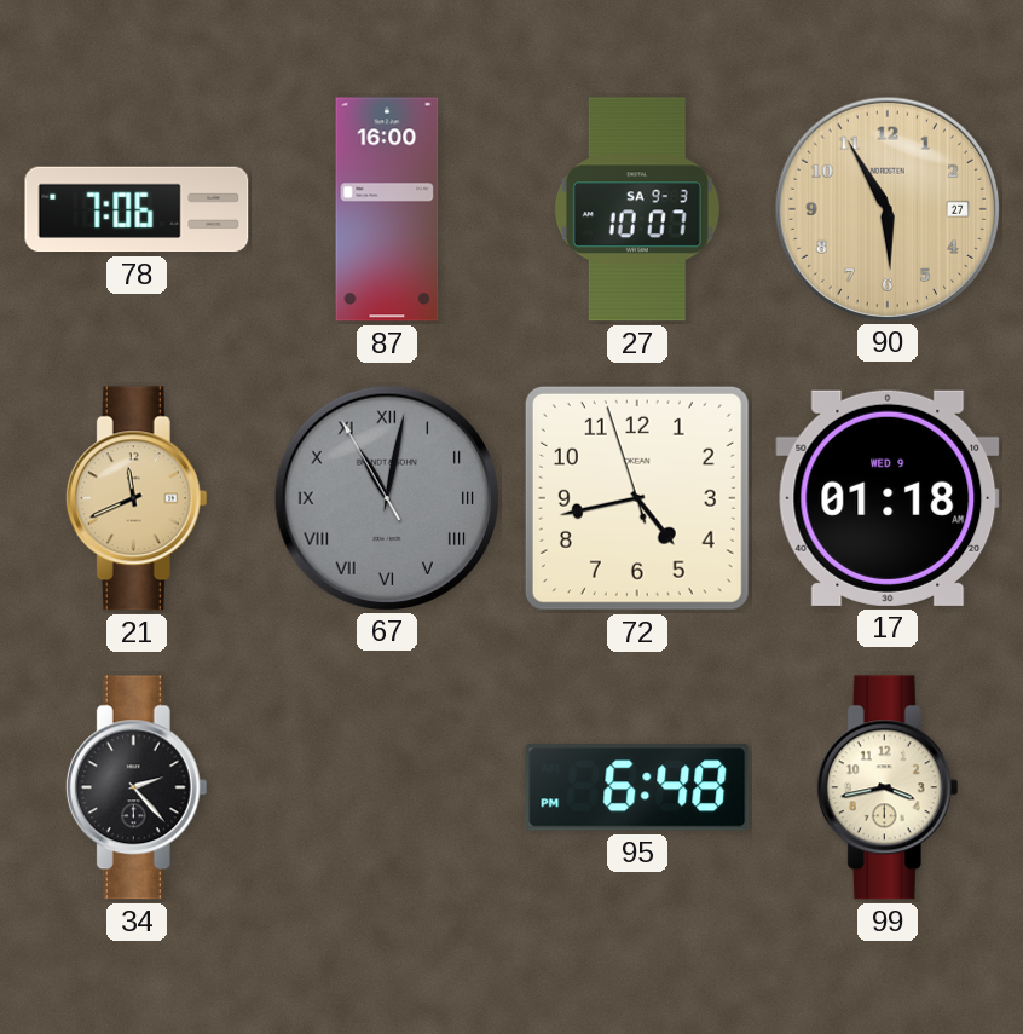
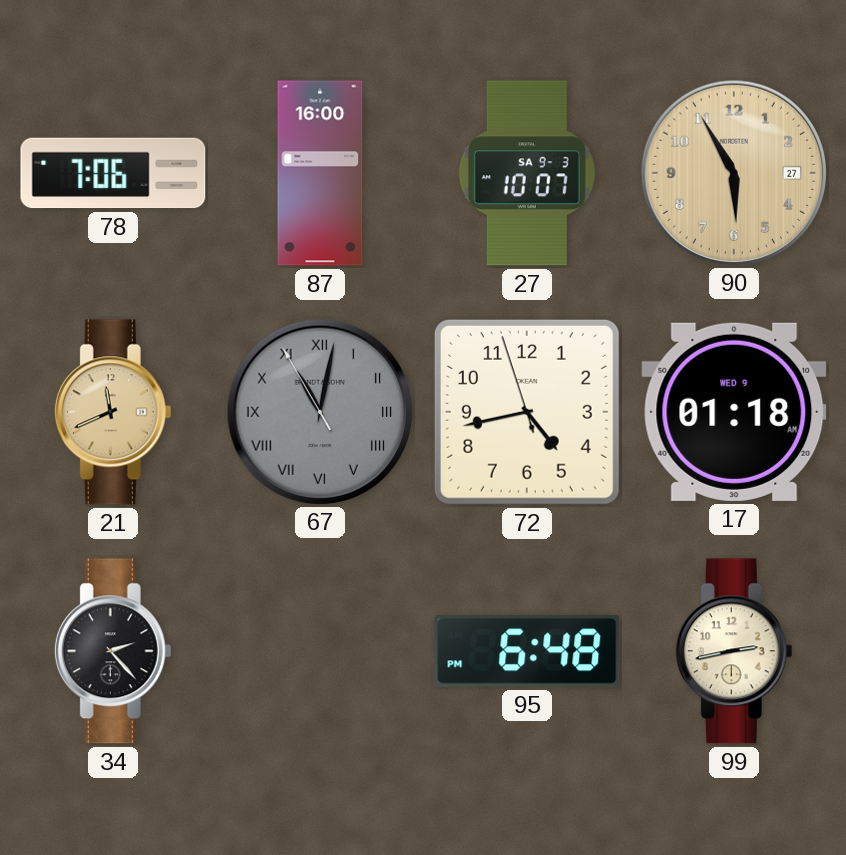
99: 3:43 -> 2:43 (734, 651)
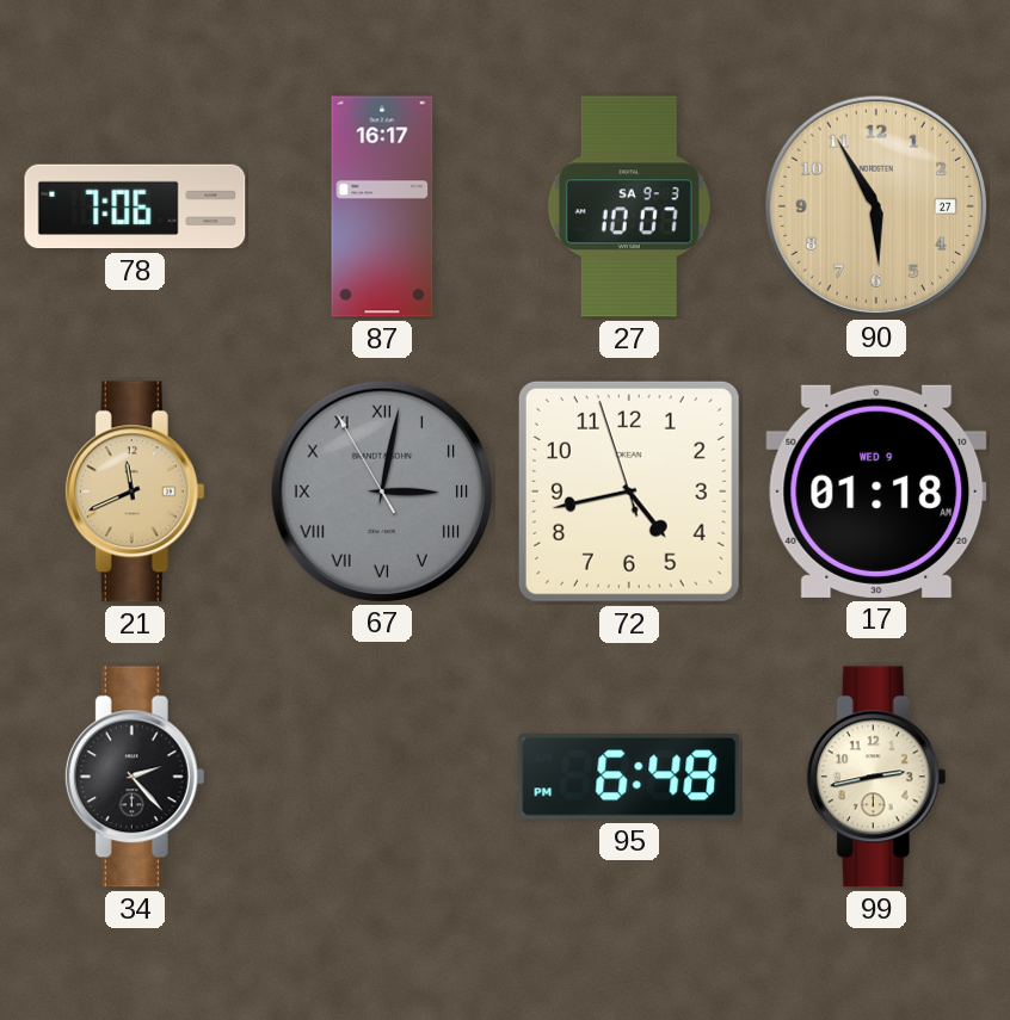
87: 16:00 -> 16:17 (382, 206)
67: 11:01 -> 3:01 (381, 490)
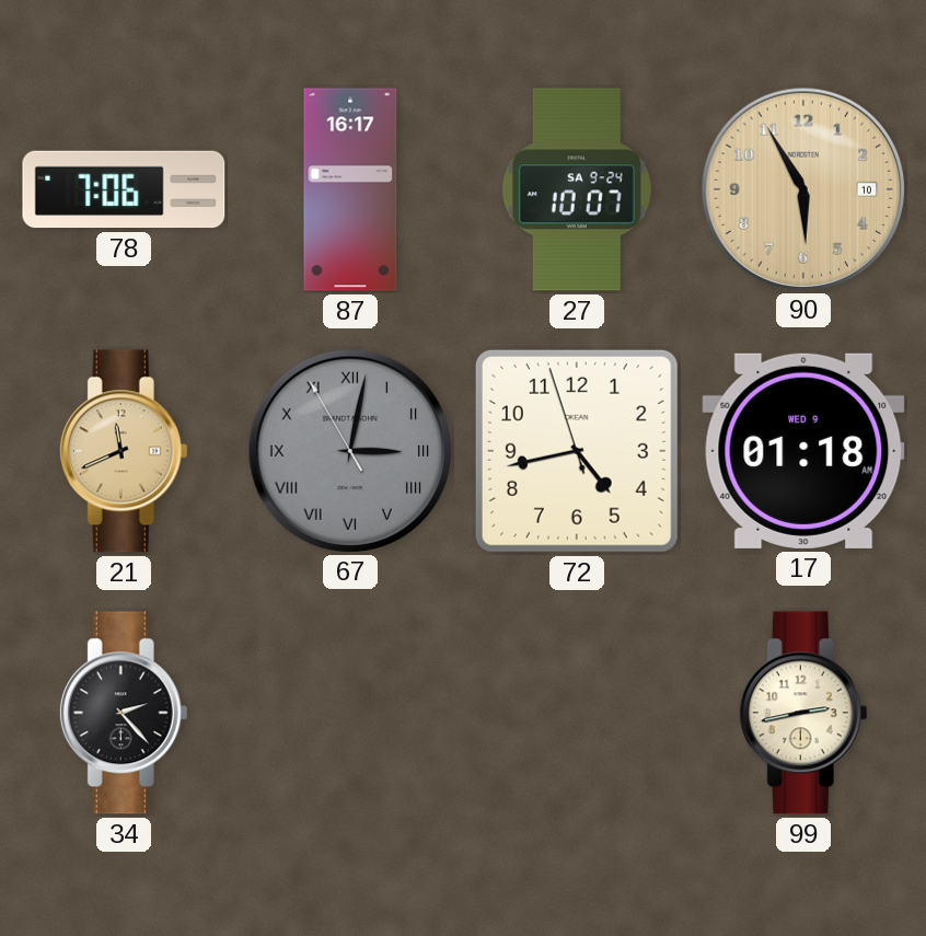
27 date: SA 9-3 -> SA 9-24 (577, 189)
90 date: 27 -> 10 (802, 188)
95: 6:48 -> none (629, 777)
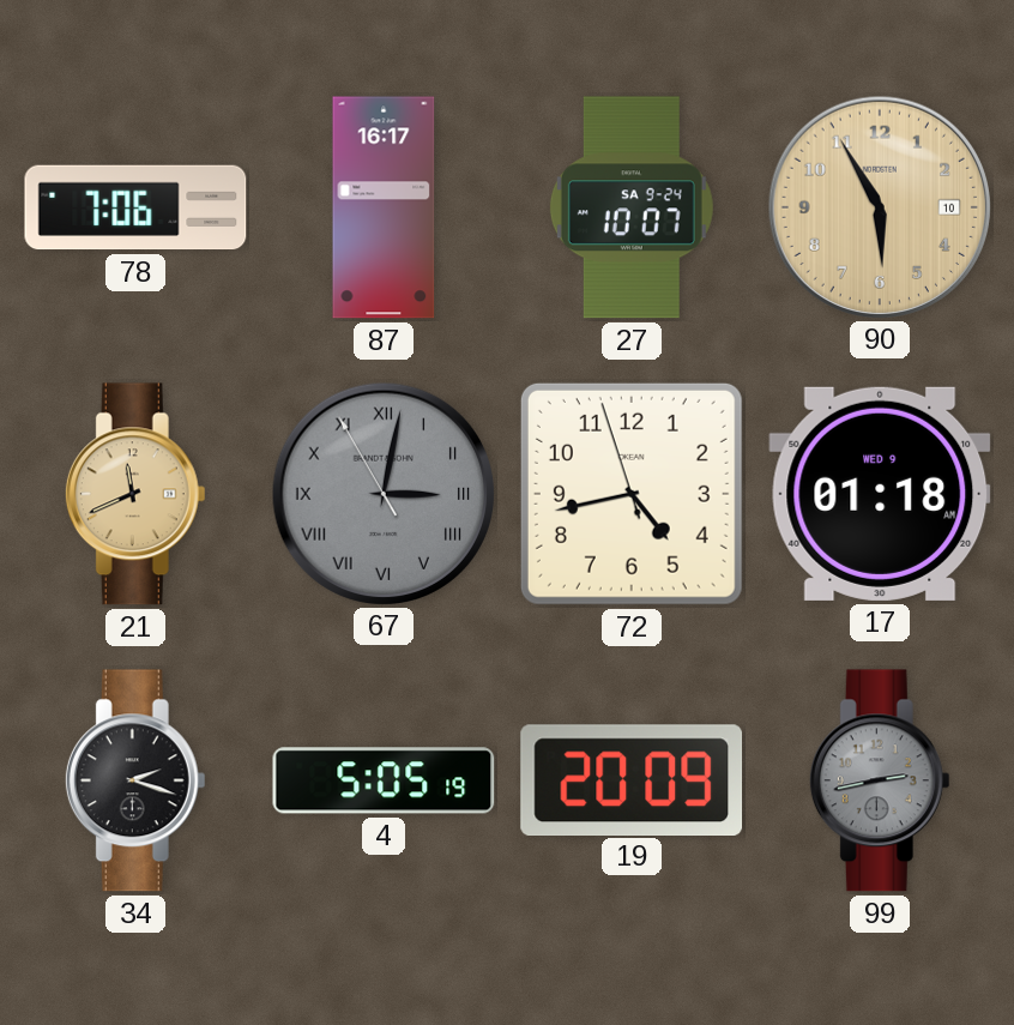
34: 2:23 -> 2:18 (135, 780)
4: none -> 5:05 (384, 780)
19: none -> 20:09 (632, 779)
99 dial: cream -> grey (880, 780)
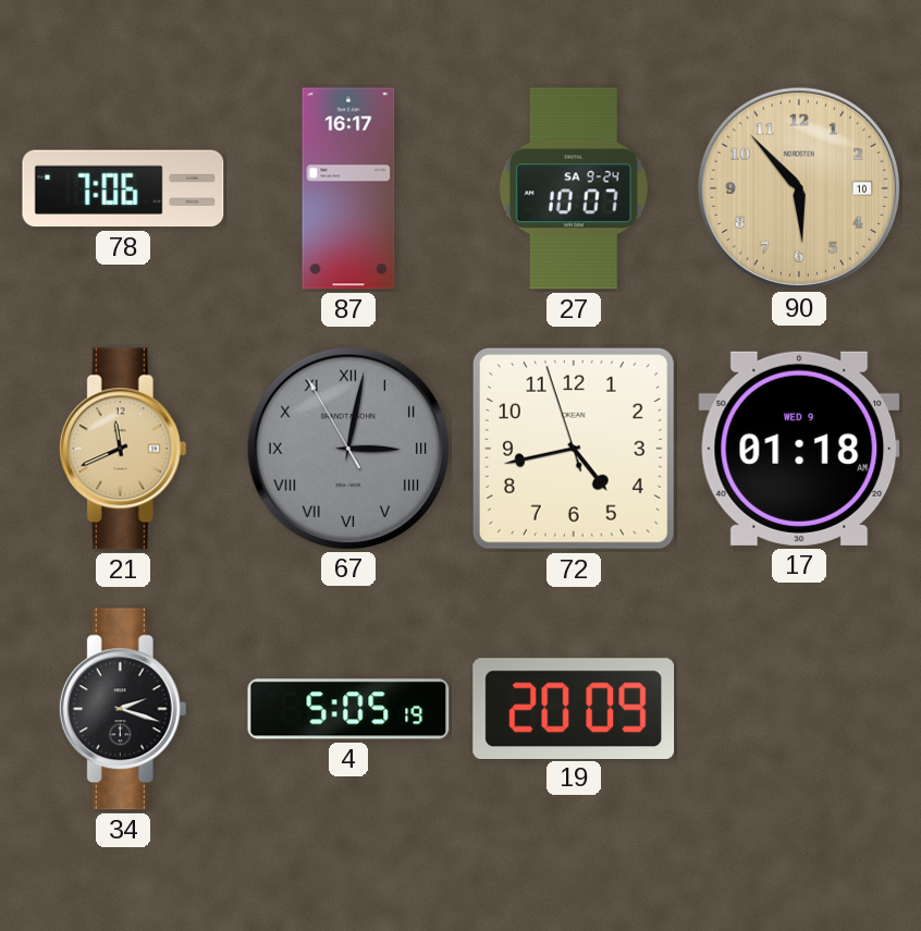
90: 5:55 -> 5:53 (798, 187)
99: 2:43 -> none (880, 780)
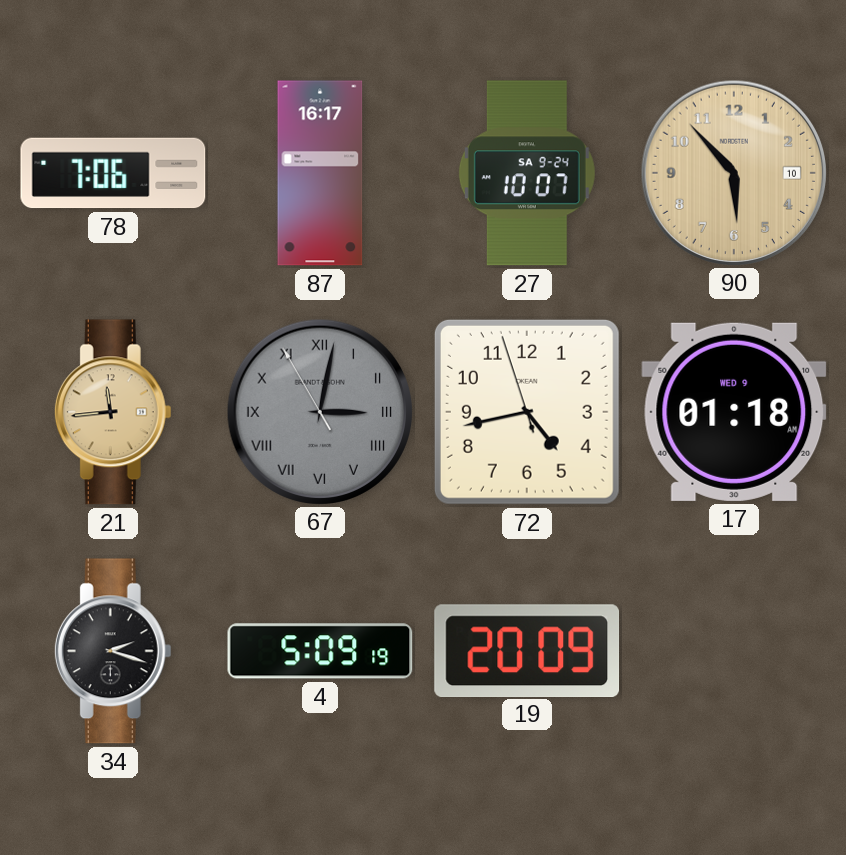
21: 11:41 -> 11:44 (113, 412)
4: 5:05 -> 5:09 (320, 651)
